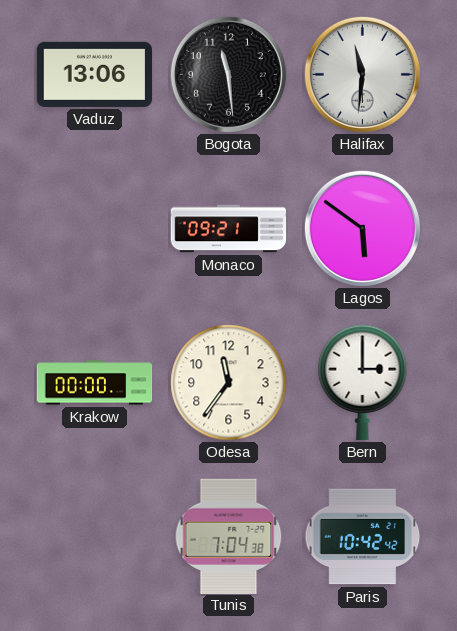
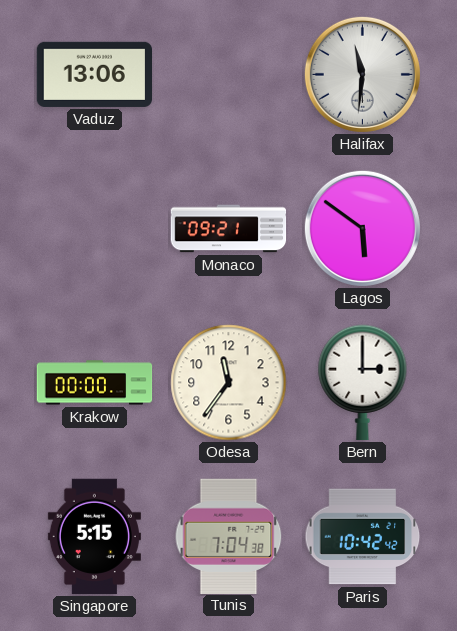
Bogota: 11:29 -> none (228, 74)
Singapore: none -> 5:15 (94, 537)
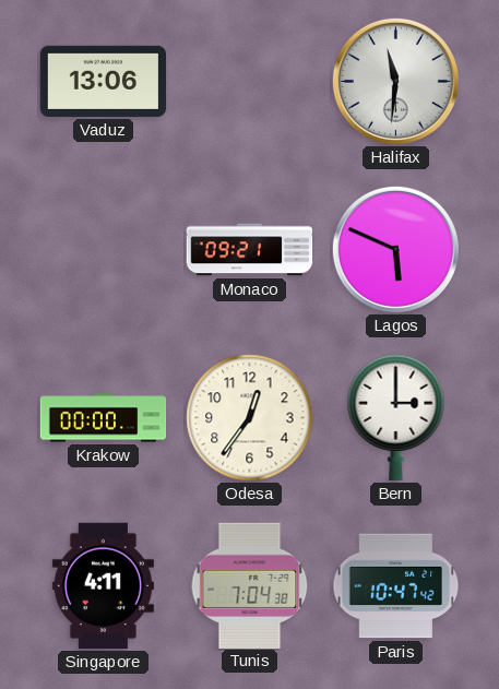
Lagos: 5:51 -> 5:49 (395, 249)
Odesa: 11:36 -> 12:36 (250, 418)
Singapore: 5:15 -> 4:11 (103, 586)
Paris: 10:42 -> 10:47 (396, 586)
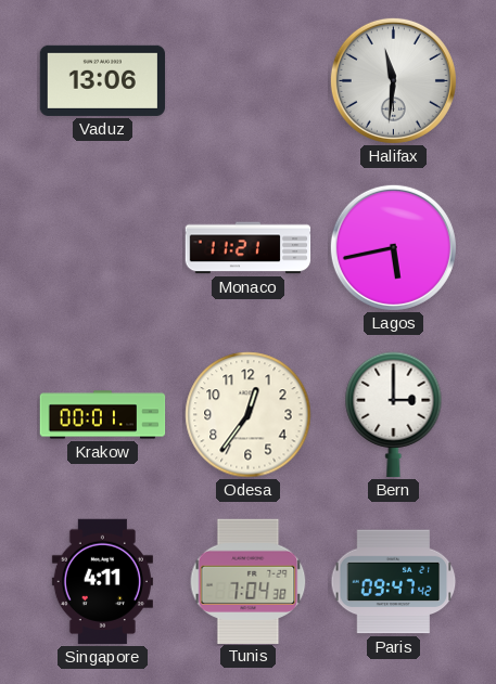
Monaco: 09:21 -> 11:21 (249, 248)
Lagos: 5:49 -> 5:43 (393, 247)
Krakow: 00:00 -> 00:01 (103, 415)
Paris: 10:47 -> 09:47 (394, 582)
